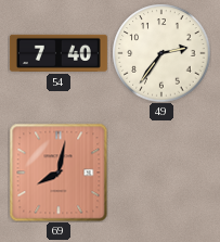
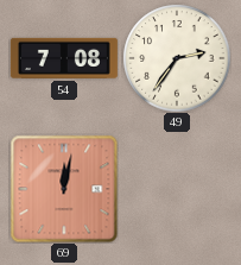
54: 7:40 -> 7:08 (64, 58)
69: 8:02 -> 12:02 (64, 189)
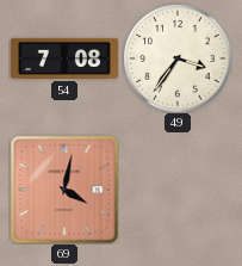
49: 2:36 -> 3:36 (178, 58)
69: 12:02 -> 4:02 (64, 190)
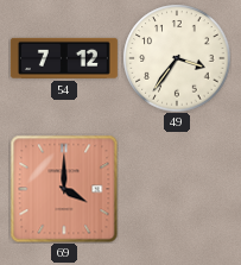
54: 7:08 -> 7:12 (64, 58)
69: 4:02 -> 4:00 (64, 189)
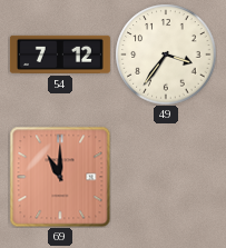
69: 4:00 -> 11:00 (60, 177)
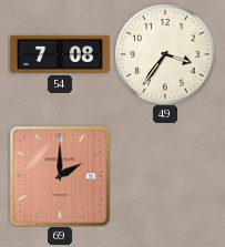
54: 7:12 -> 7:08 (60, 54)
69: 11:00 -> 2:00 (60, 176)
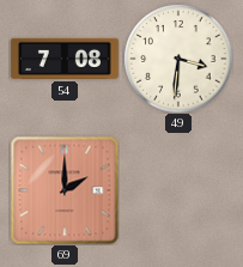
49: 3:36 -> 3:31 (178, 59)
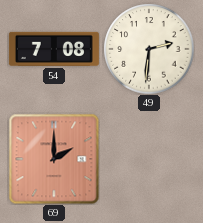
49: 3:31 -> 2:31 (149, 49)
